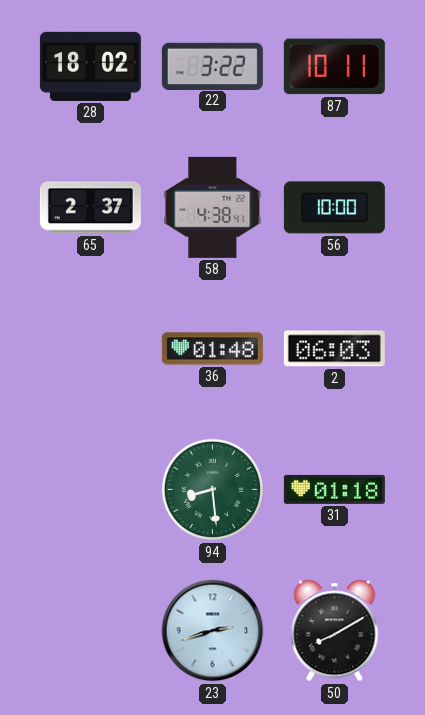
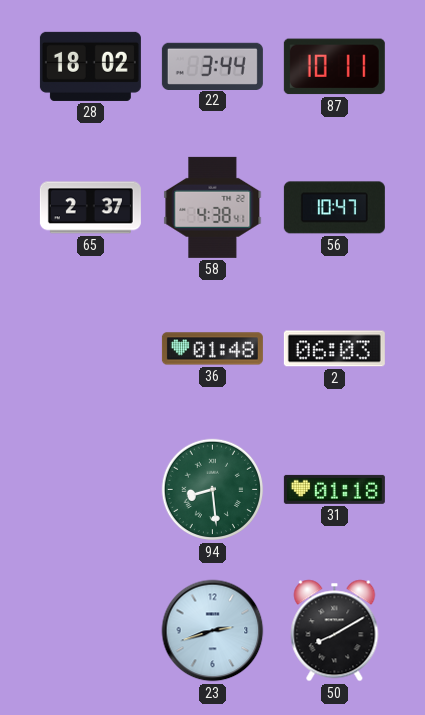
22: 3:22 -> 3:44 (212, 66)
56: 10:00 -> 10:47 (334, 208)
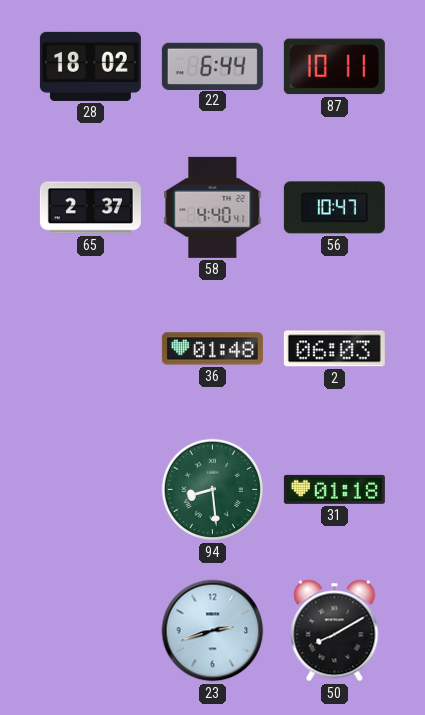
22: 3:44 -> 6:44 (212, 66)
58: 4:38 -> 4:40 (213, 207)
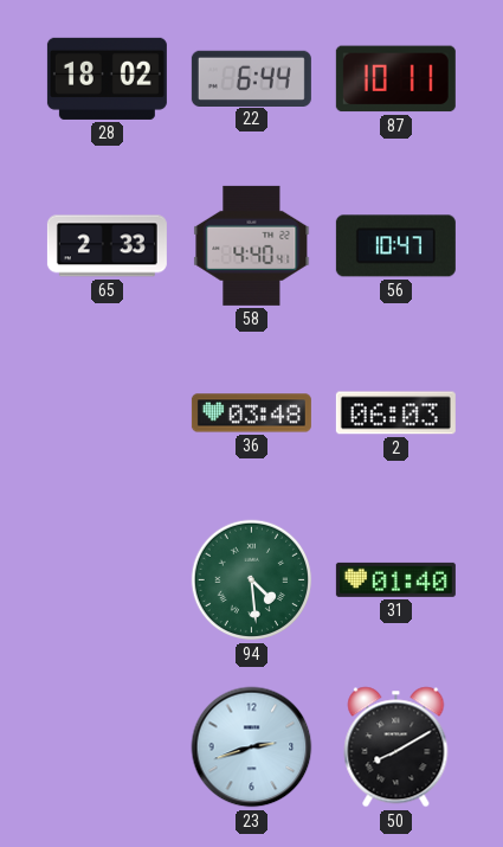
65: 2:37 -> 2:33 (107, 246)
36: 01:48 -> 03:48 (251, 413)
94: 8:29 -> 4:29 (252, 580)
31: 01:18 -> 01:40 (395, 579)
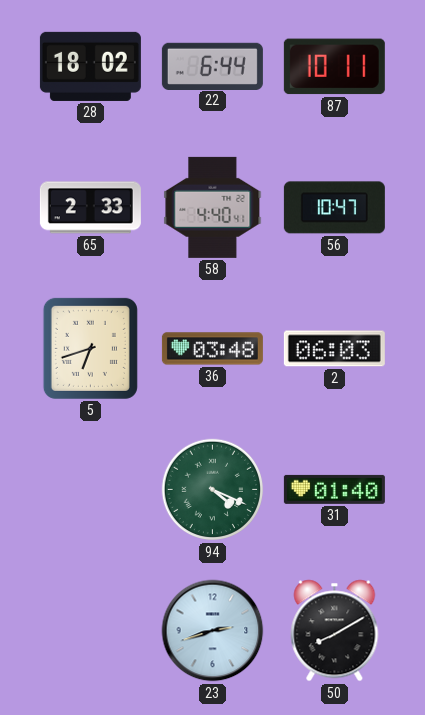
5: none -> 6:42 (90, 348)
94: 4:29 -> 4:19 (213, 490)
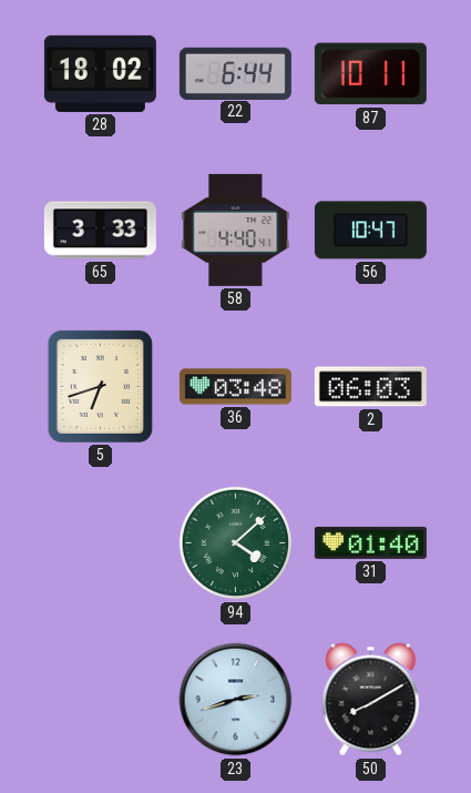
65: 2:33 -> 3:33 (100, 231)
94: 4:19 -> 4:08 (236, 543)
